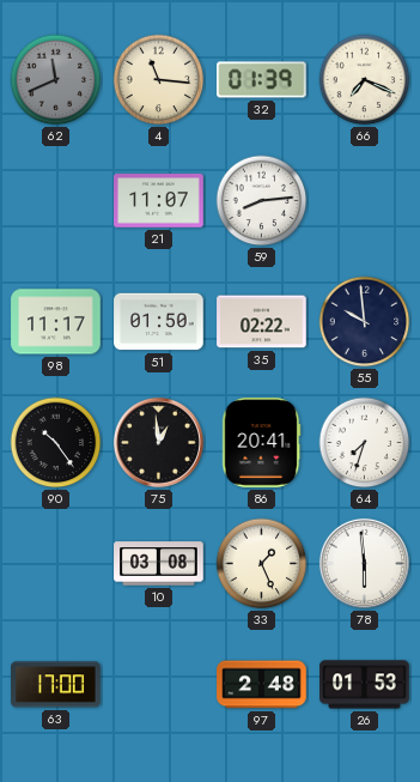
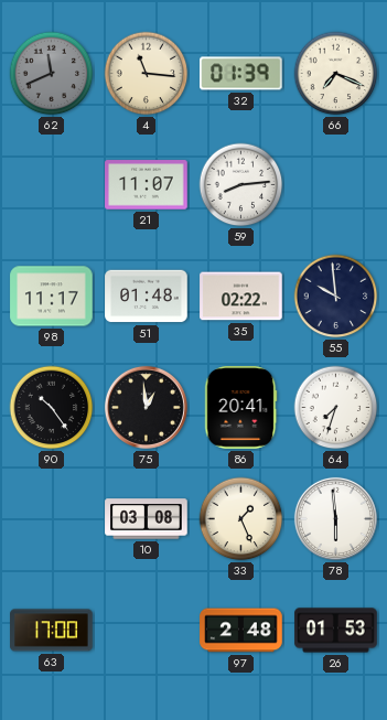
51: 01:50 -> 01:48 (147, 297)
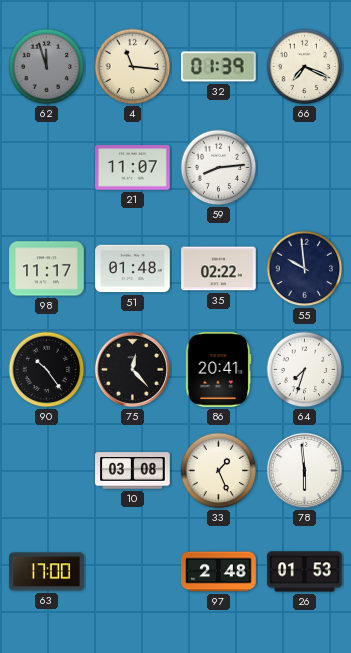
62: 11:41 -> 11:57 (47, 67)
75: 12:59 -> 12:23 (132, 369)
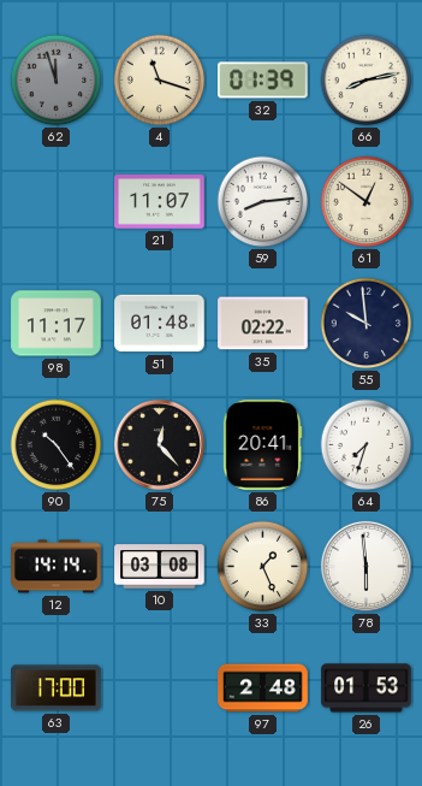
4: 11:16 -> 11:18 (160, 81)
66: 7:19 -> 8:13 (367, 81)
61: none -> 12:51 (367, 202)
12: none -> 14:14 (57, 567)
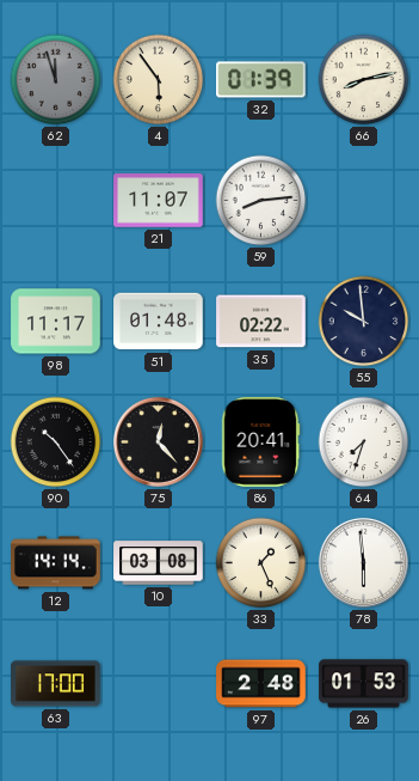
4: 11:18 -> 5:54 (159, 80)
61: 12:51 -> none (367, 202)
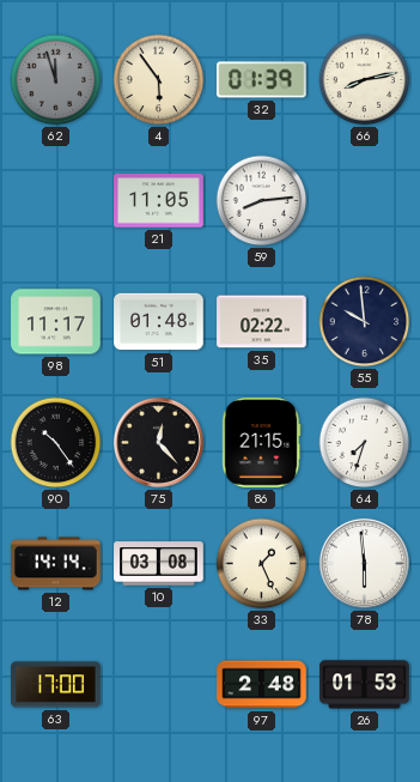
21: 11:07 -> 11:05 (159, 201)
86: 20:41 -> 21:15 (261, 443)
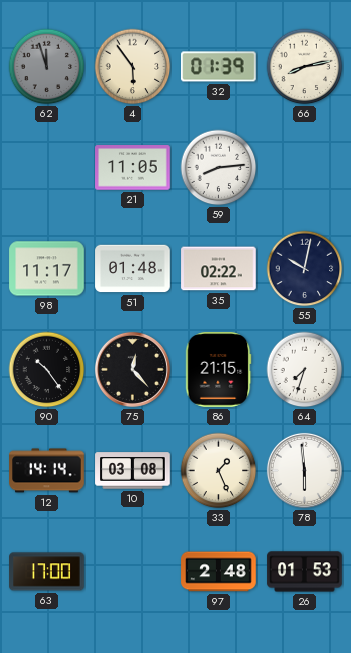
55: 9:59 -> 10:02 (305, 269)
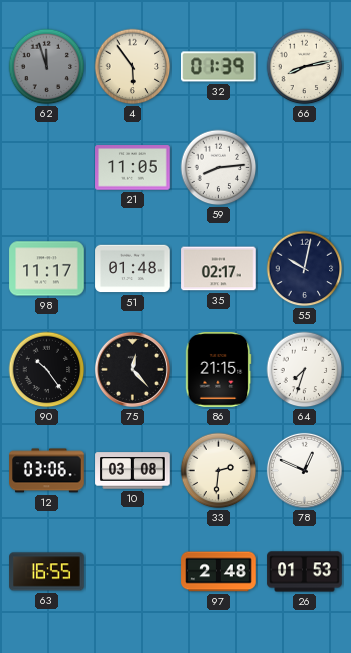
35: 02:22 -> 02:17 (219, 269)
12: 14:14 -> 03:06 (47, 471)
33: 1:26 -> 2:31 (219, 471)
78: 5:59 -> 12:49 (304, 470)
63: 17:00 -> 16:55 (47, 572)
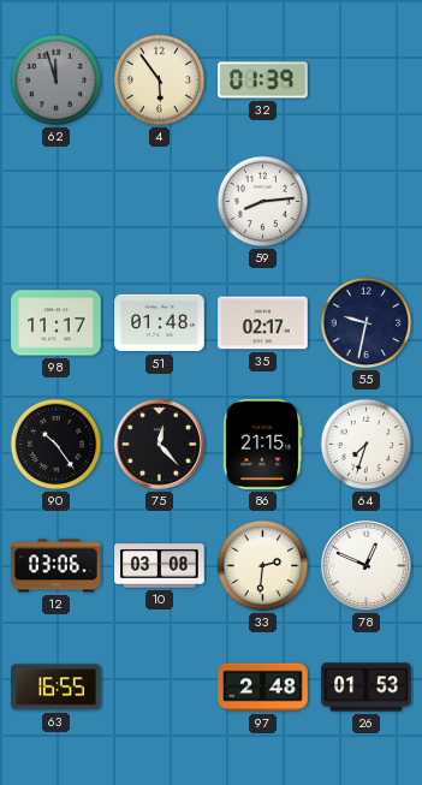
66: 8:13 -> none (305, 67)
21: 11:05 -> none (133, 168)
55: 10:02 -> 9:32 (367, 323)
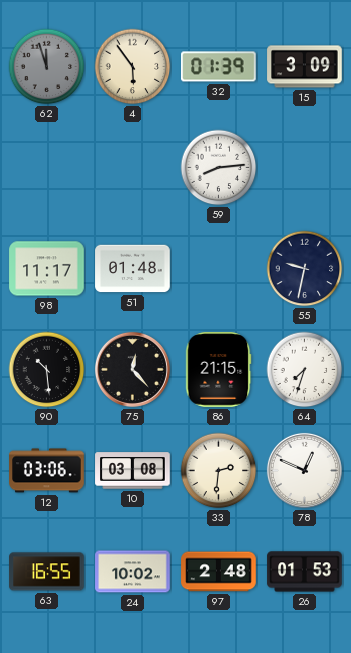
15: none -> 3:09 (305, 67)
35: 02:17 -> none (263, 323)
90: 10:24 -> 10:29 (47, 370)
24: none -> 10:02 (133, 572)
